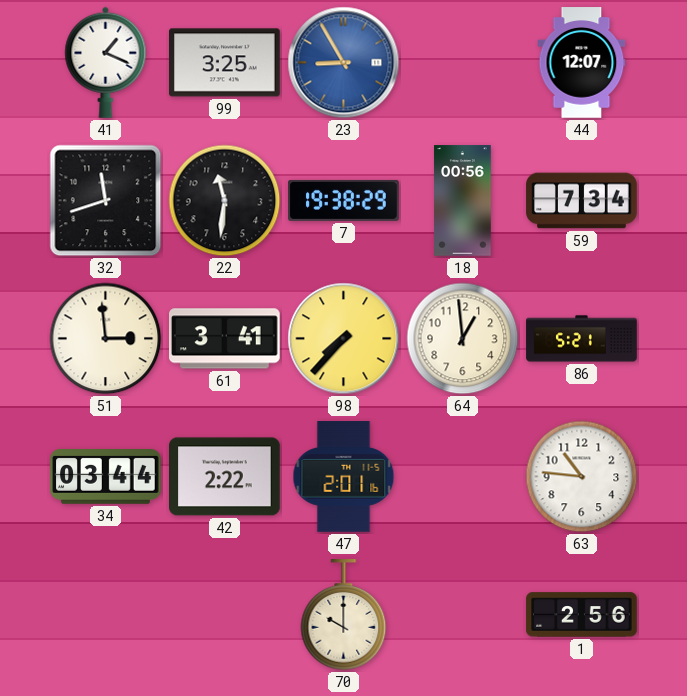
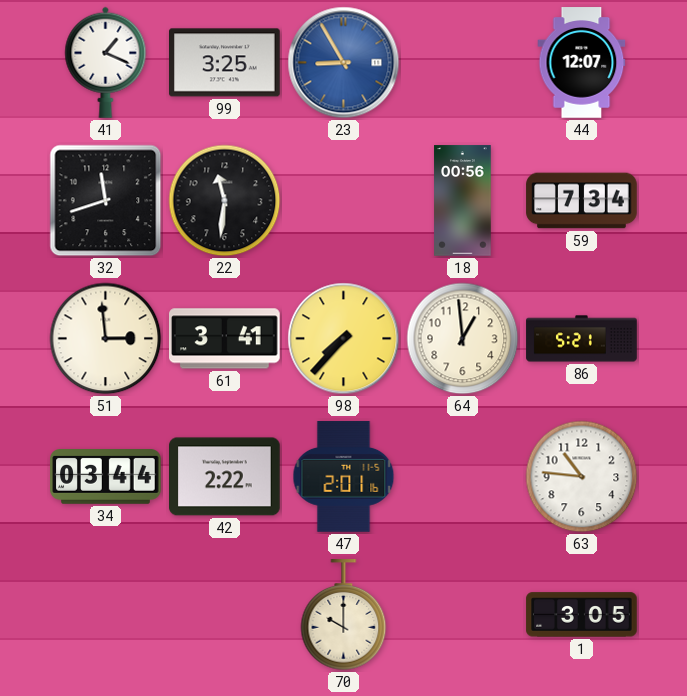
7: 19:38 -> none (344, 200)
1: 2:56 -> 3:05 (582, 615)
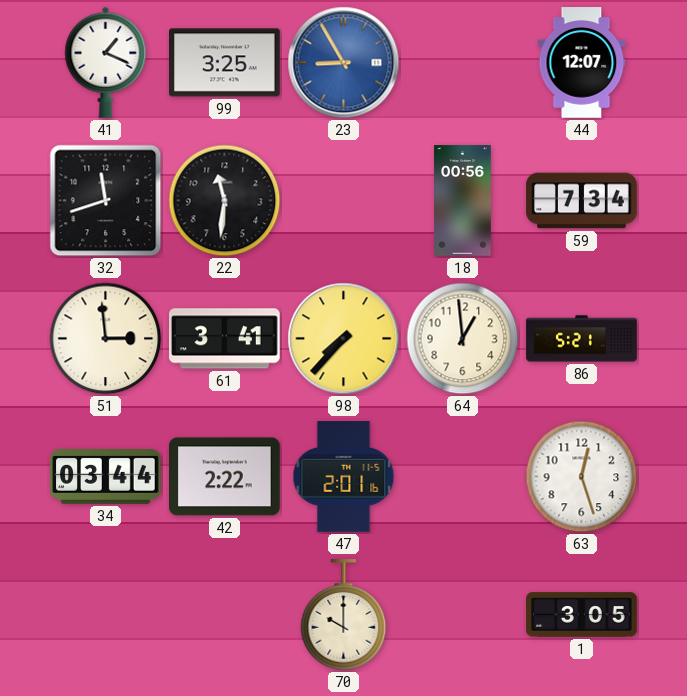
63: 10:46 -> 12:27 (582, 477)
